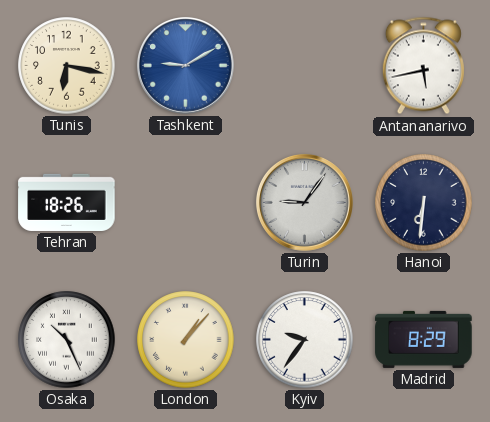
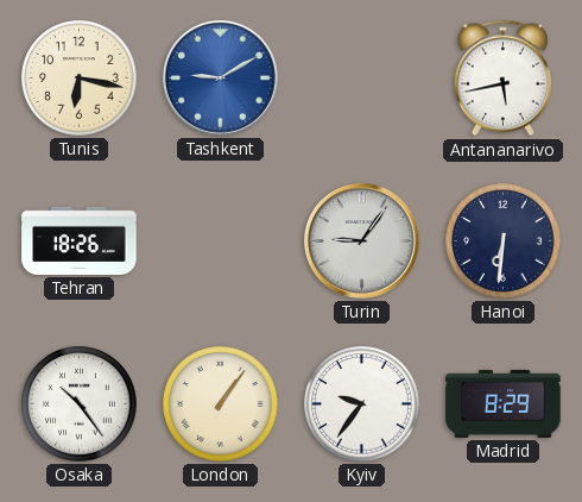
Osaka: 10:26 -> 10:24 (80, 404)
London: 1:07 -> 1:06 (221, 404)
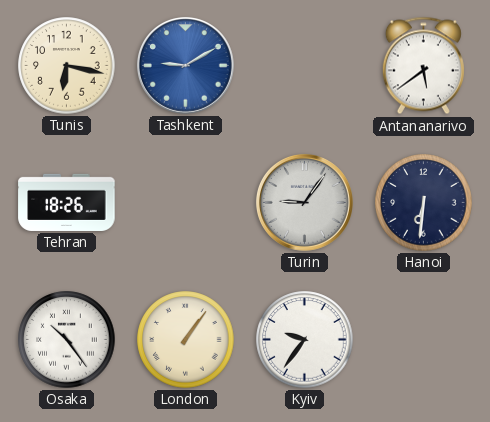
Antananarivo: 5:43 -> 5:39 (423, 66)
Madrid: 8:29 -> none (504, 403)
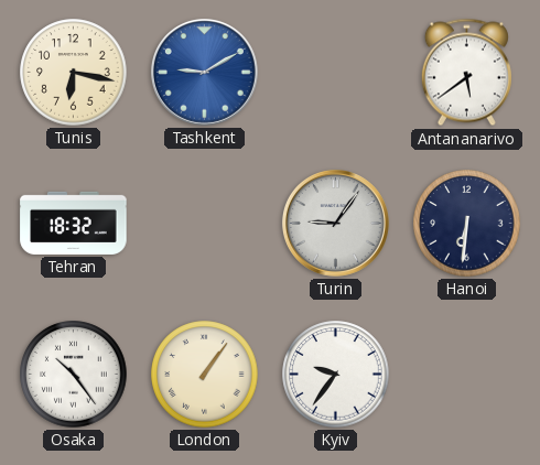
Tehran: 18:26 -> 18:32 (74, 223)
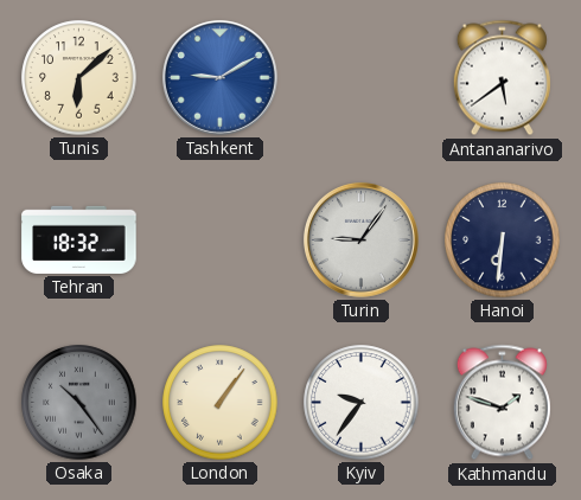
Tunis: 6:17 -> 6:08 (79, 78)
Osaka dial: white -> grey (79, 403)
Kathmandu: none -> 1:48 (502, 403)
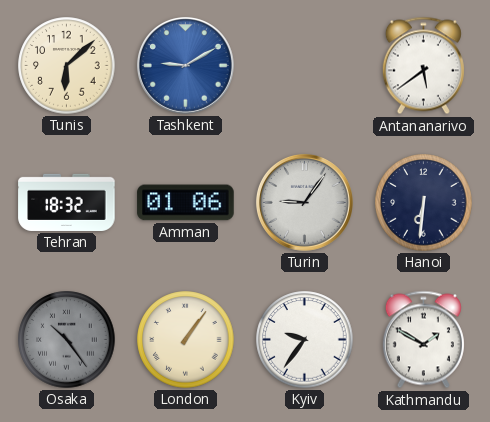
Amman: none -> 01:06 (186, 203)
Kathmandu: 1:48 -> 1:50 (423, 340)
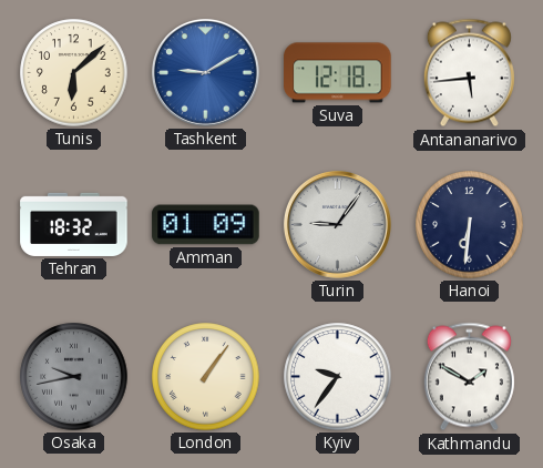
Suva: none -> 12:18 (338, 73)
Antananarivo: 5:39 -> 5:44 (469, 73)
Amman: 01:06 -> 01:09 (206, 225)
Osaka: 10:24 -> 9:43 (74, 377)
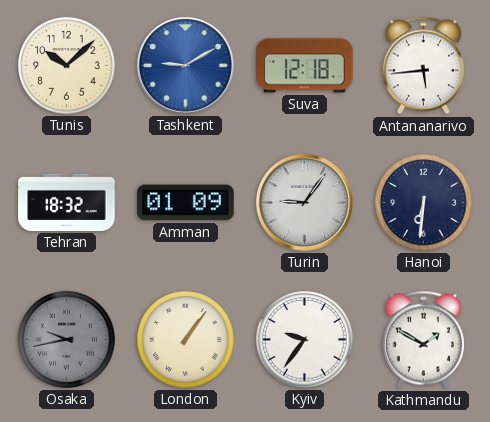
Tunis: 6:08 -> 10:08 (67, 66)
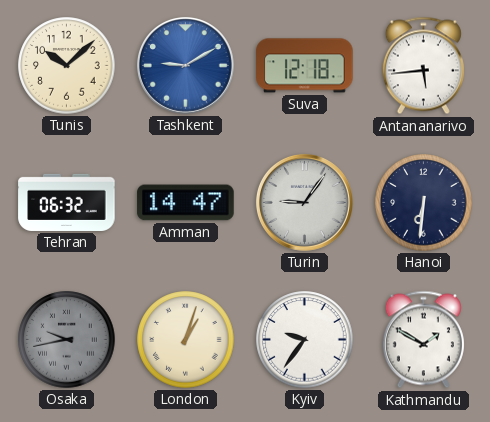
Tehran: 18:32 -> 06:32 (67, 202)
Amman: 01:09 -> 14:47 (186, 203)
London: 1:06 -> 1:03 (186, 340)
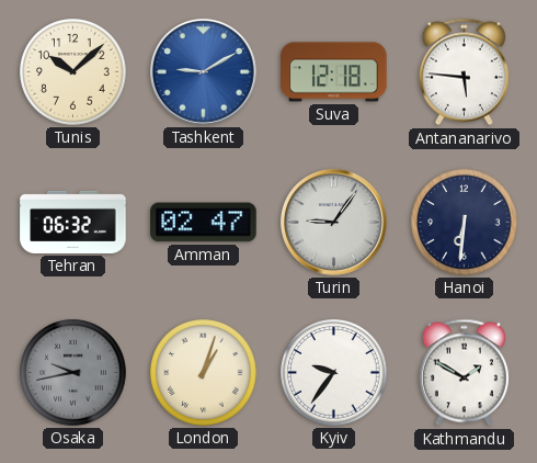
Antananarivo: 5:44 -> 5:46 (464, 72)
Amman: 14:47 -> 02:47 (204, 223)
